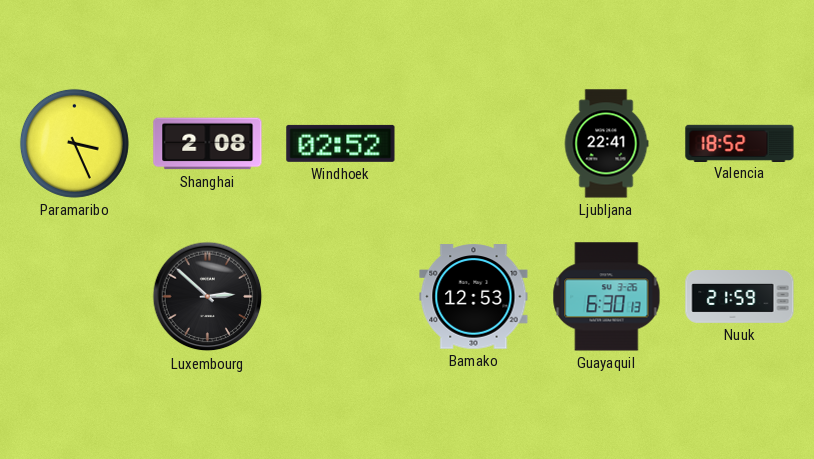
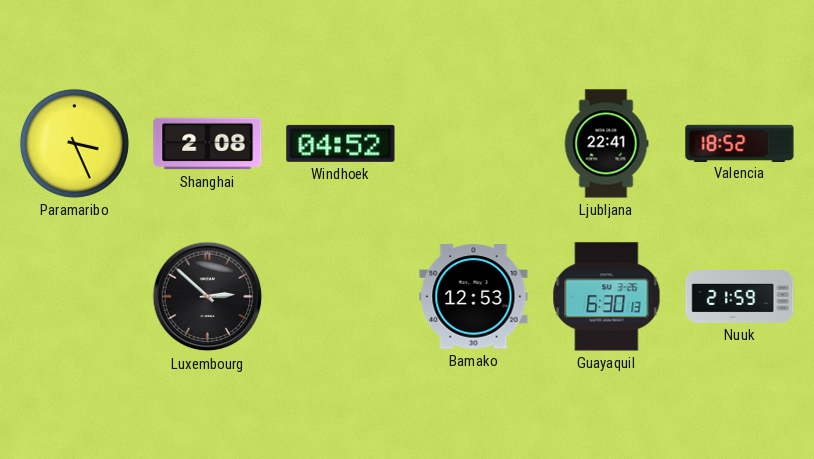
Windhoek: 02:52 -> 04:52 (341, 143)
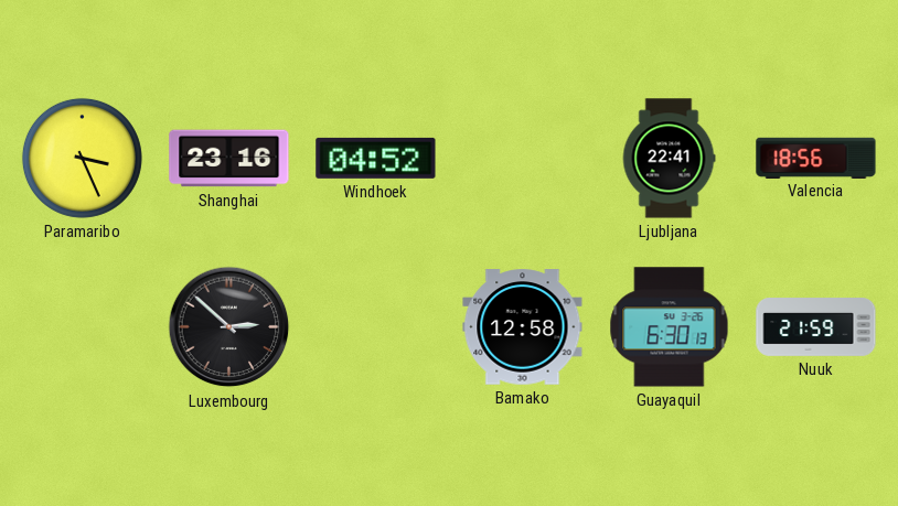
Shanghai: 2:08 -> 23:16 (229, 159)
Valencia: 18:52 -> 18:56 (816, 158)
Bamako: 12:53 -> 12:58 (523, 327)
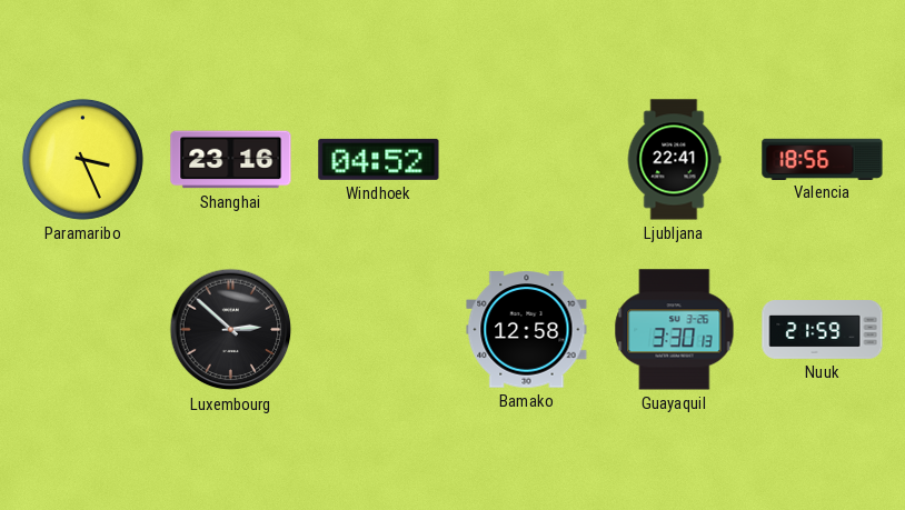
Guayaquil: 6:30 -> 3:30 (675, 330)
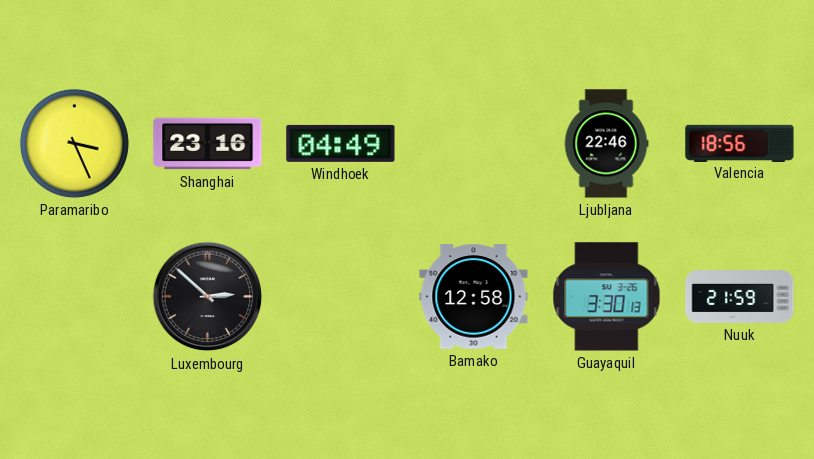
Windhoek: 04:52 -> 04:49 (341, 143)
Ljubljana: 22:41 -> 22:46 (606, 144)
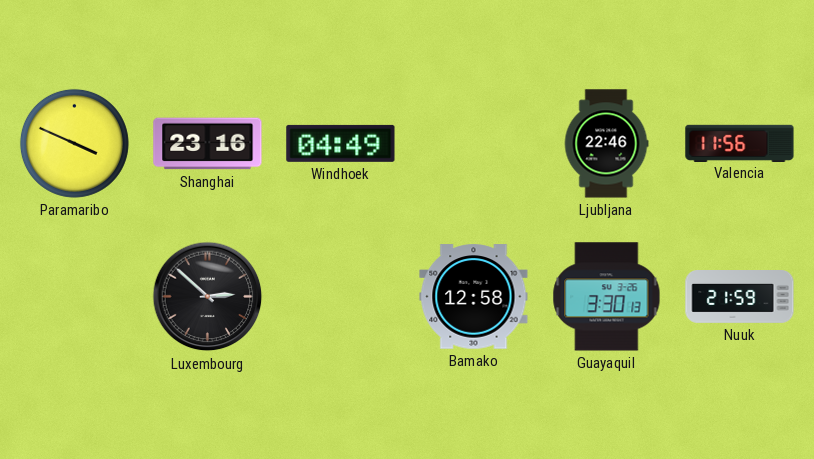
Paramaribo: 3:26 -> 3:49 (74, 143)
Valencia: 18:56 -> 11:56 (740, 143)
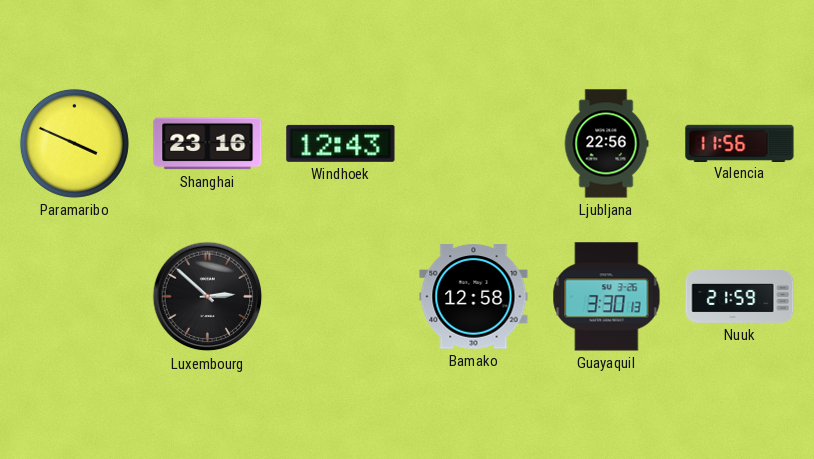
Windhoek: 04:49 -> 12:43 (341, 143)
Ljubljana: 22:46 -> 22:56 (606, 144)
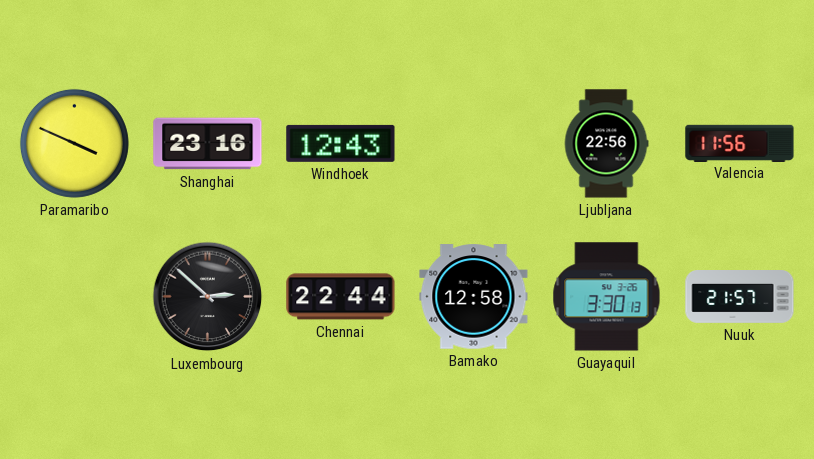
Chennai: none -> 22:44 (341, 297)
Nuuk: 21:59 -> 21:57 (740, 297)
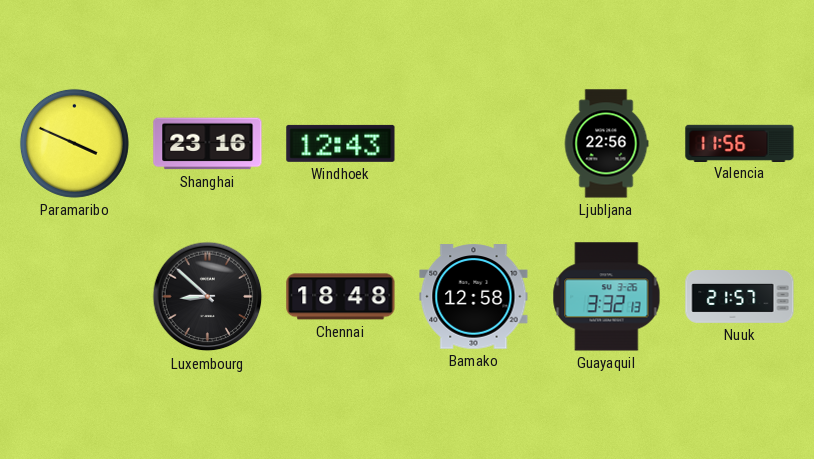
Luxembourg: 2:52 -> 8:52 (208, 297)
Chennai: 22:44 -> 18:48 (341, 297)
Guayaquil: 3:30 -> 3:32 (607, 297)
